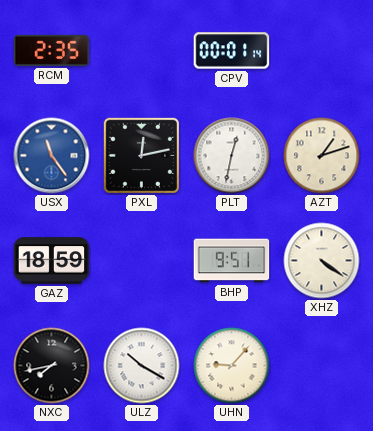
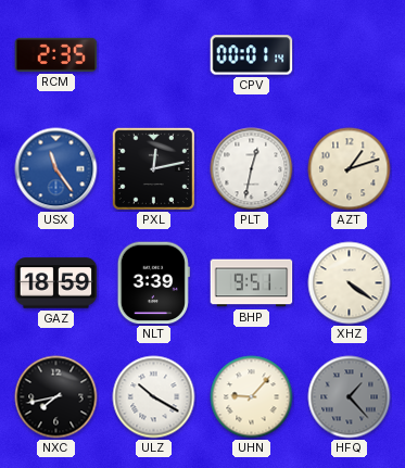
NLT: none -> 3:39 (153, 283)
HFQ: none -> 1:23 (350, 397)
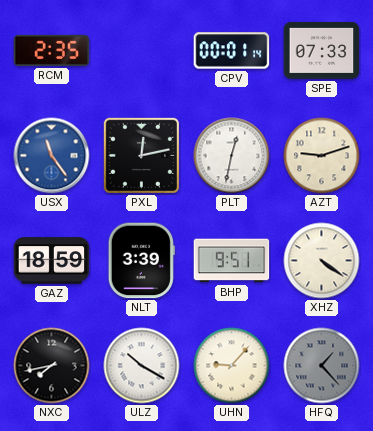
SPE: none -> 07:33 (322, 50)
AZT: 1:12 -> 9:12 (322, 156)
